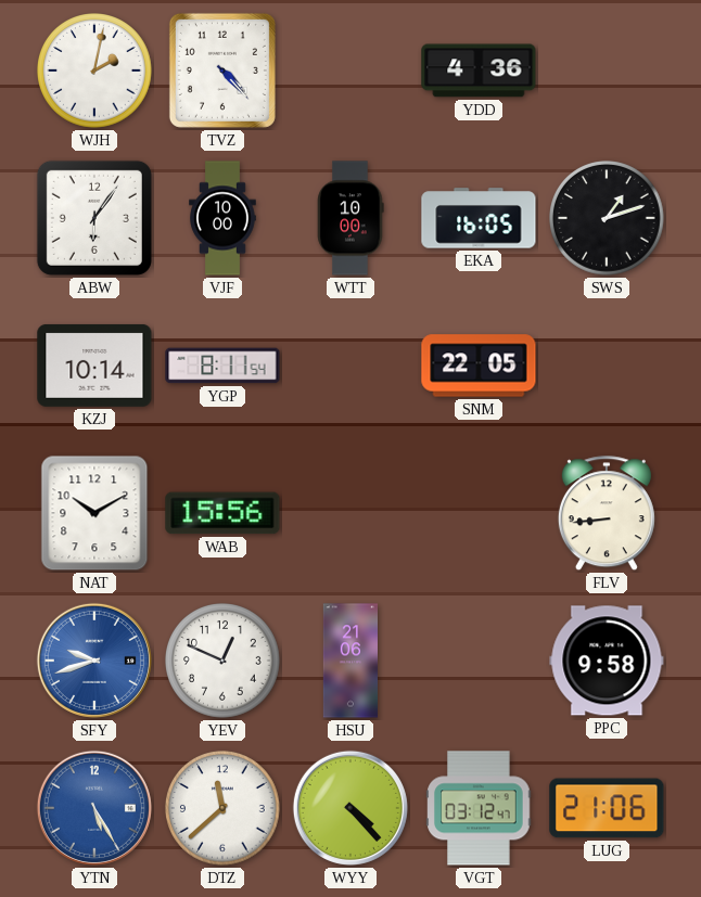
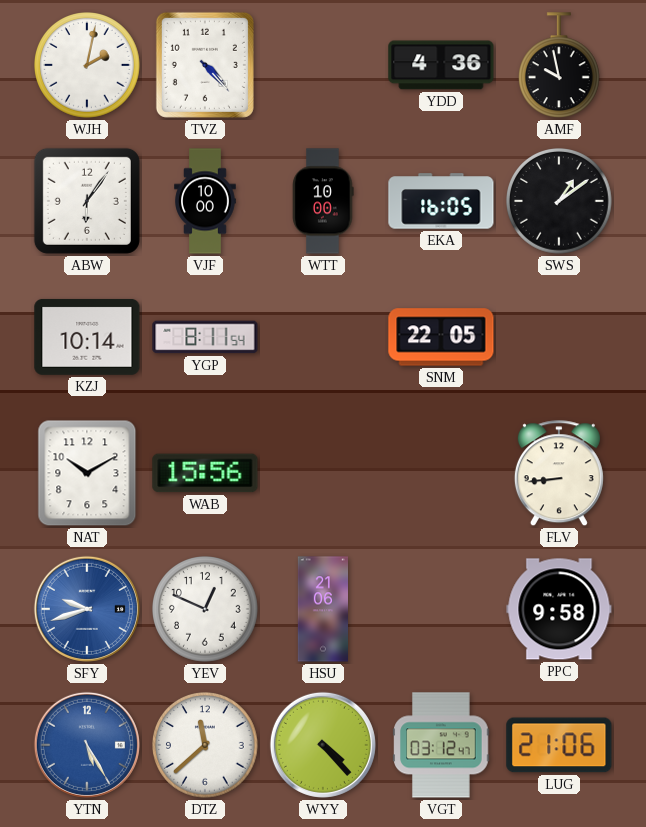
AMF: none -> 9:58 (560, 66)
SWS: 1:12 -> 1:09 (559, 201)
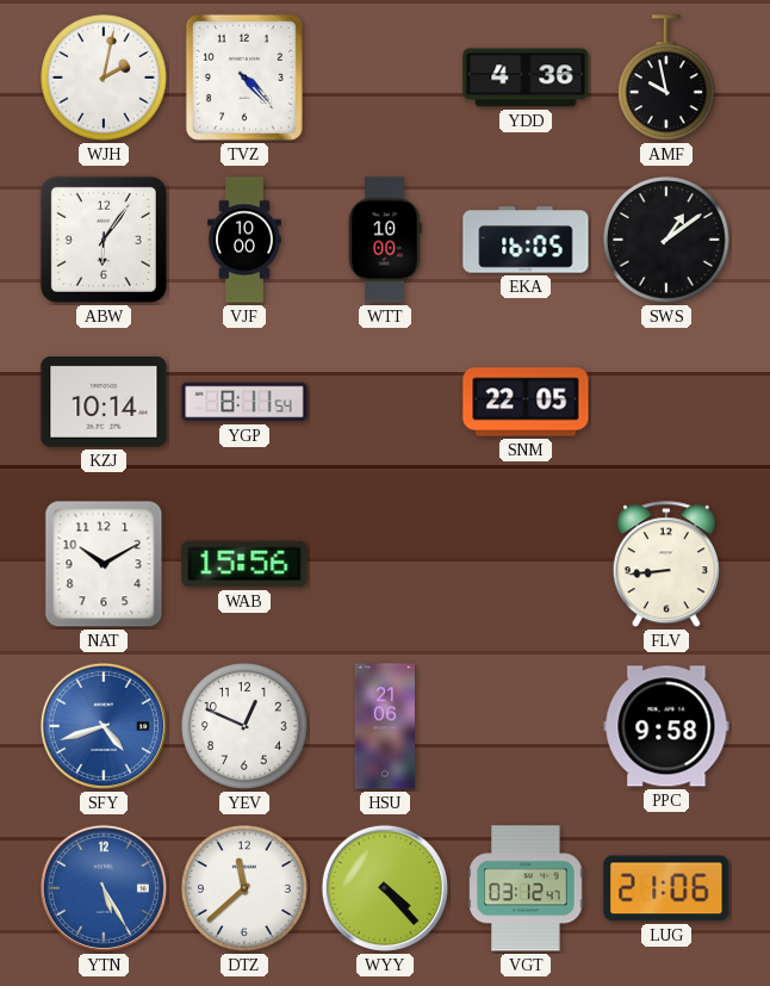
SFY: 9:42 -> 4:42 (104, 726)
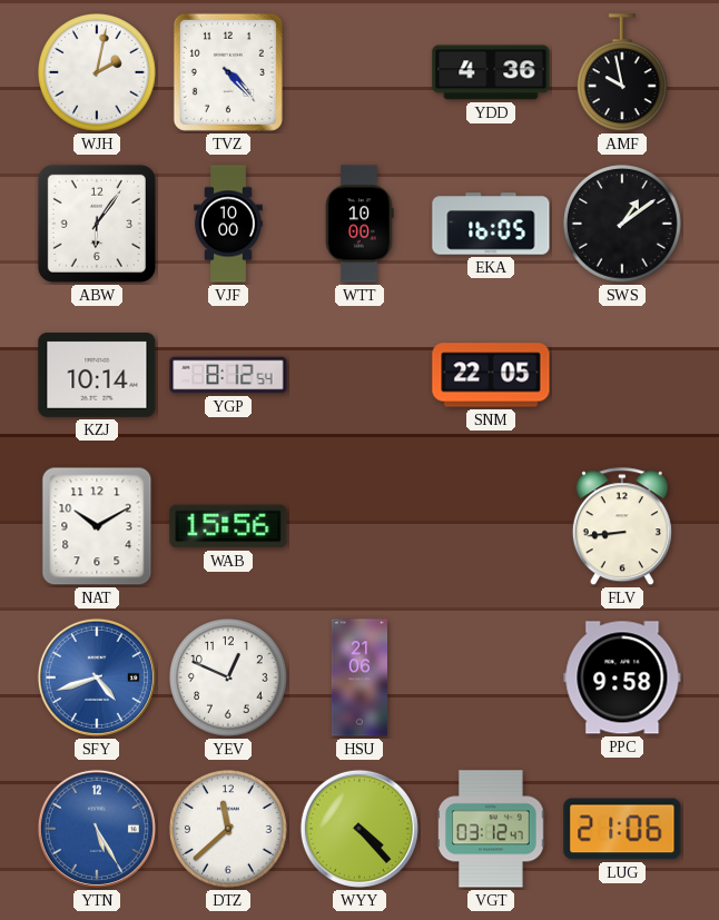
YGP: 8:11 -> 8:12 (228, 375)
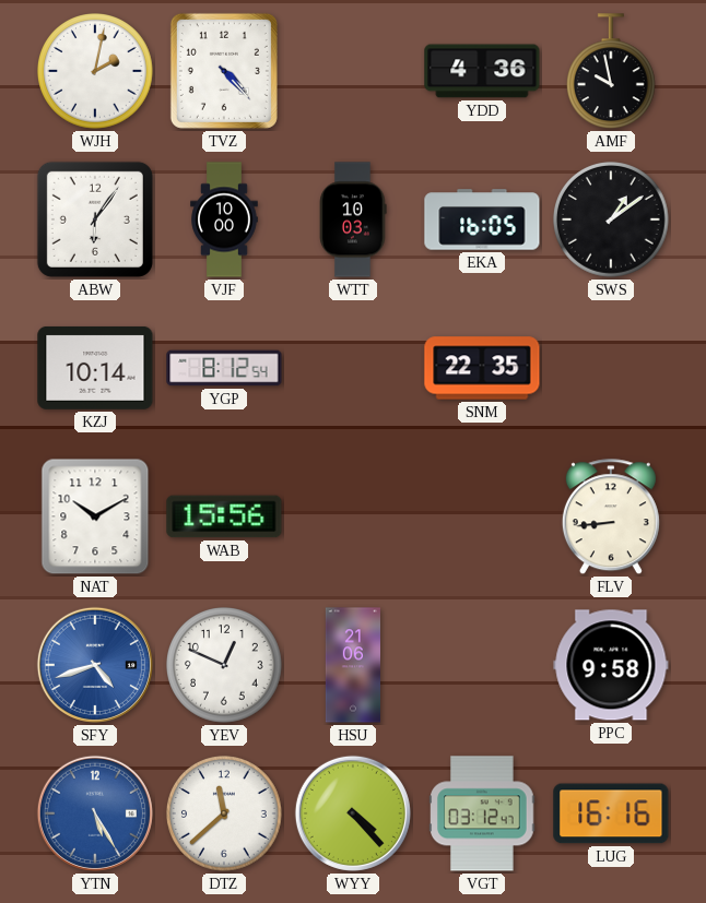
WTT: 10:00 -> 10:03 (353, 219)
SNM: 22:05 -> 22:35 (482, 368)
LUG: 21:06 -> 16:16 (611, 813)
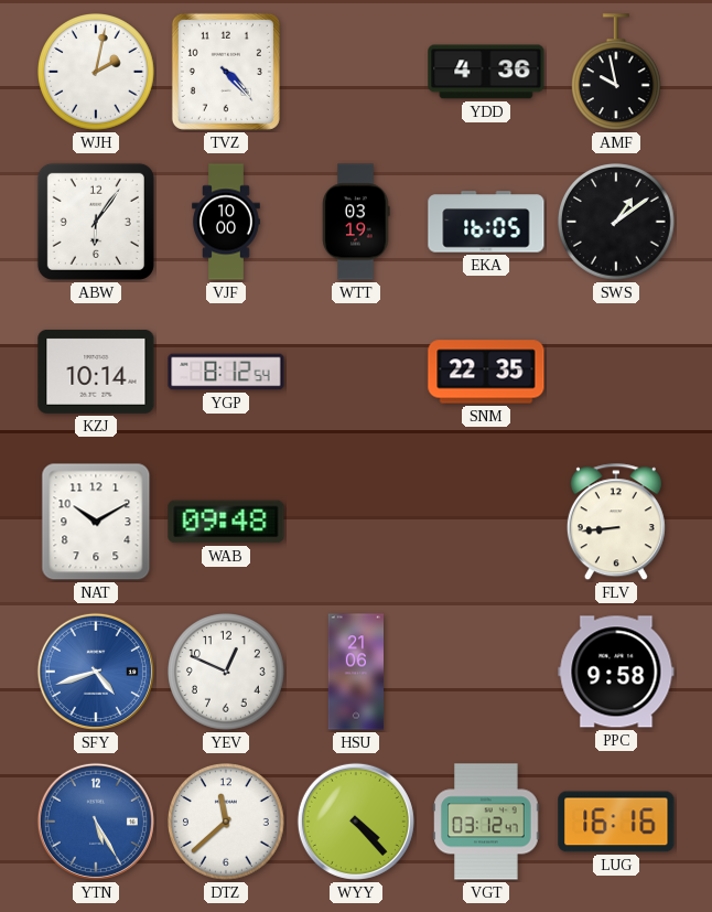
WTT: 10:03 -> 03:19 (356, 222)
WAB: 15:56 -> 09:48 (226, 522)
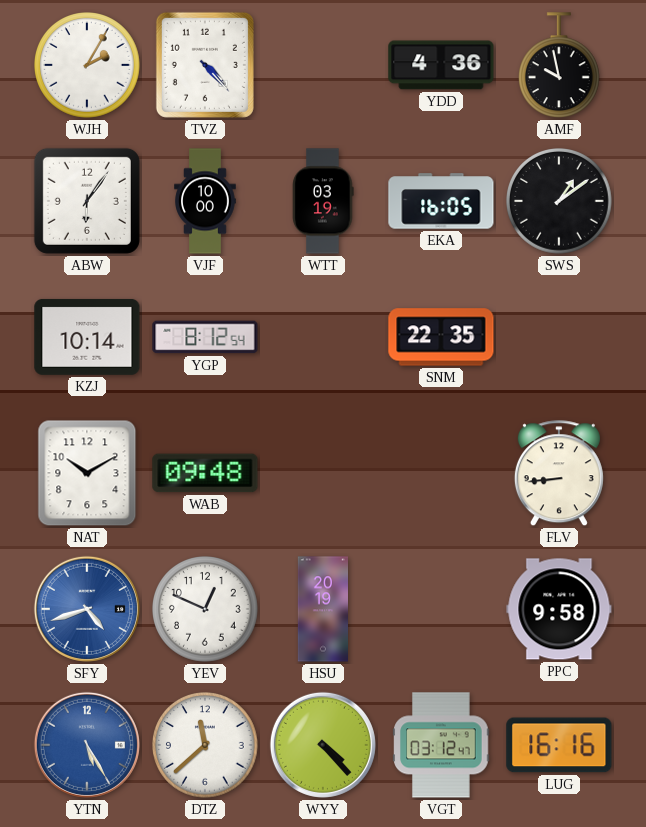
WJH: 2:02 -> 2:05 (87, 65)
HSU: 21:06 -> 20:19 (322, 609)
